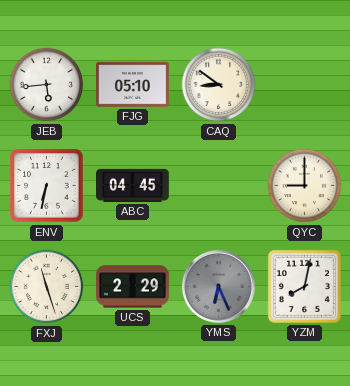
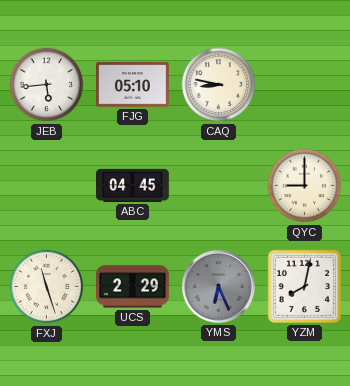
CAQ: 8:51 -> 8:47 (219, 85)
ENV: 6:32 -> none (47, 186)
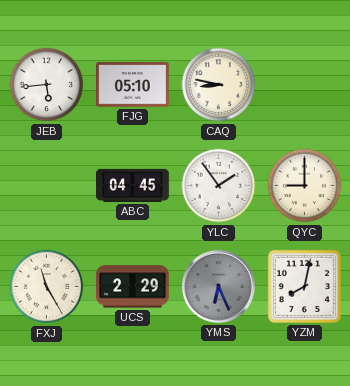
YLC: none -> 1:54 (219, 186)
FXJ: 11:27 -> 11:25 (47, 287)
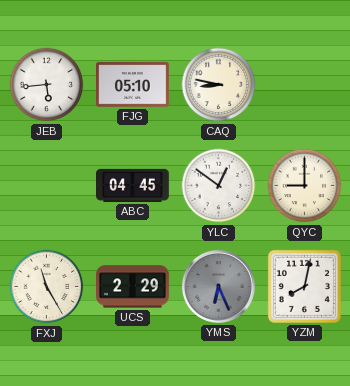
YLC: 1:54 -> 12:51 (219, 186)
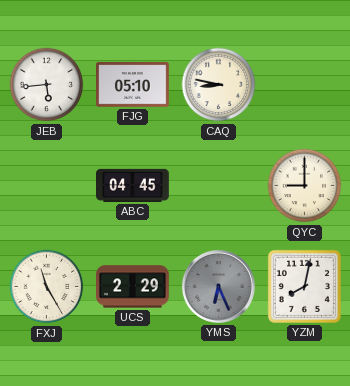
YLC: 12:51 -> none (219, 186)
